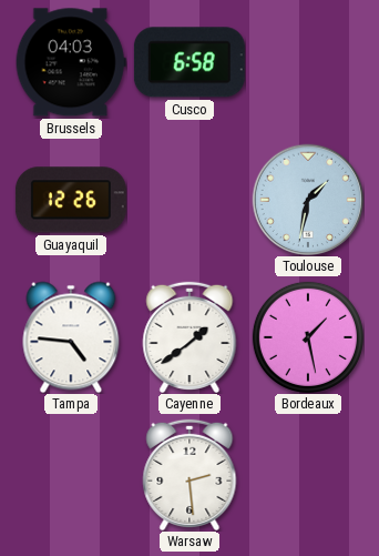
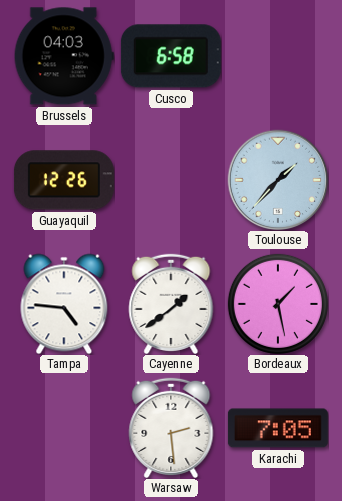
Toulouse: 1:32 -> 1:37 (278, 180)
Karachi: none -> 7:05 (278, 428)
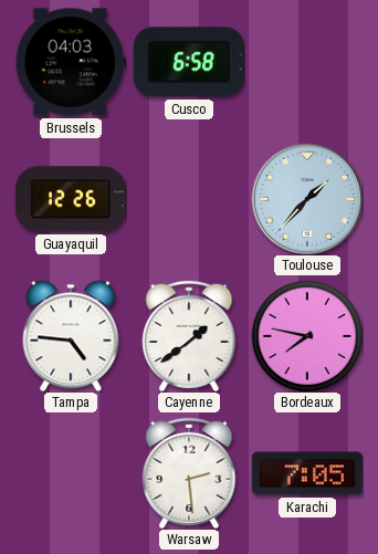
Bordeaux: 1:28 -> 7:47 (307, 336)
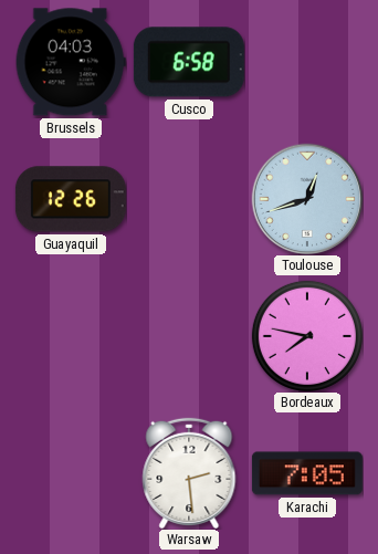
Toulouse: 1:37 -> 12:42 (307, 199)
Tampa: 4:46 -> none (71, 336)
Cayenne: 1:39 -> none (189, 335)
